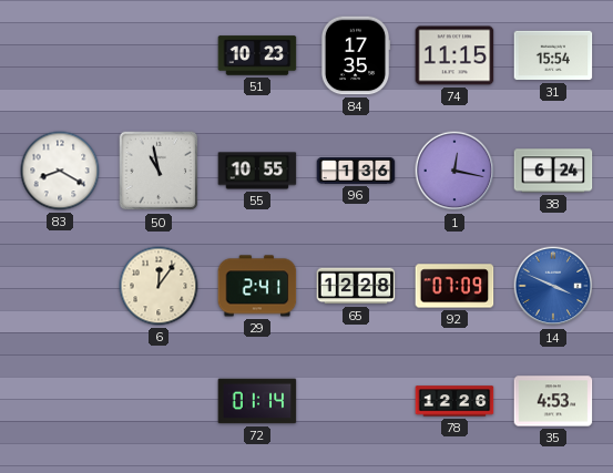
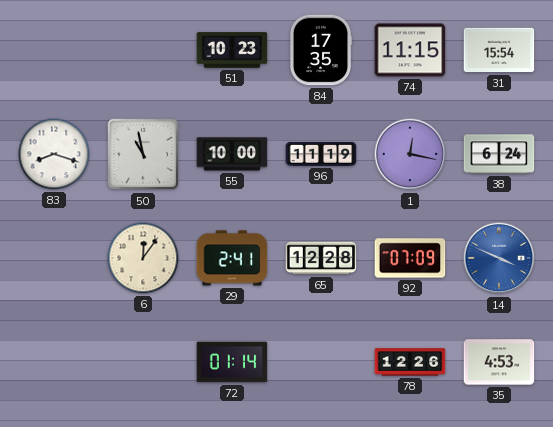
83: 8:20 -> 8:18 (54, 154)
55: 10:55 -> 10:00 (232, 154)
96: 1:36 -> 11:19 (321, 154)
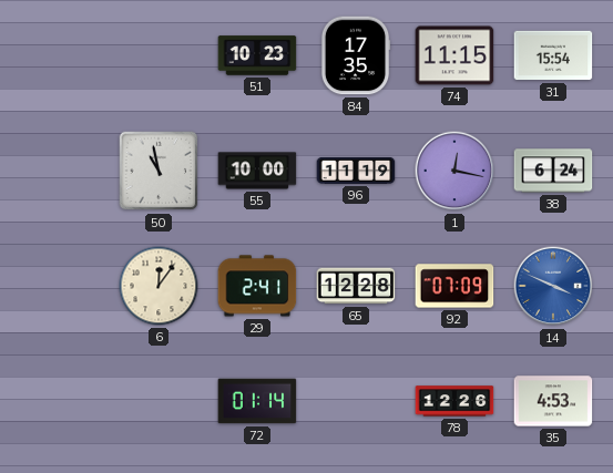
83: 8:18 -> none (54, 154)
